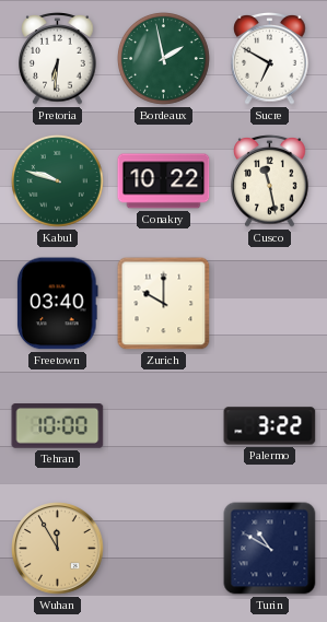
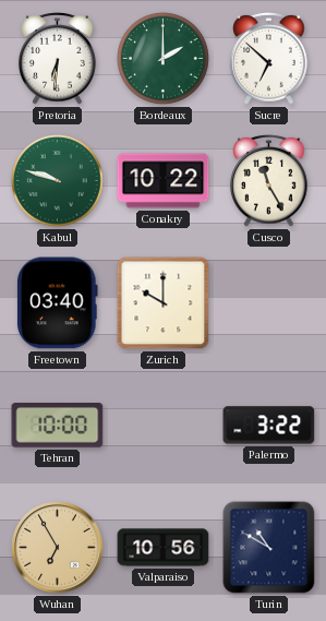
Bordeaux: 1:58 -> 2:00 (162, 58)
Sucre: 6:50 -> 6:52 (269, 59)
Cusco: 11:28 -> 11:25 (269, 181)
Wuhan: 11:55 -> 6:55 (58, 548)
Valparaiso: none -> 10:56 (164, 548)
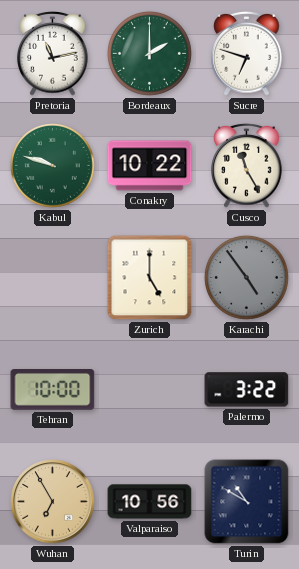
Pretoria: 6:31 -> 11:13 (53, 54)
Sucre: 6:52 -> 6:48 (247, 54)
Freetown: 03:40 -> none (58, 303)
Zurich: 10:00 -> 5:00 (150, 278)
Karachi: none -> 4:54 (246, 277)
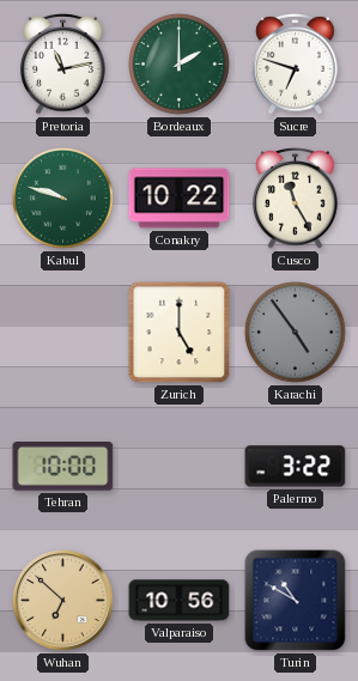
Wuhan: 6:55 -> 6:52 (63, 601)
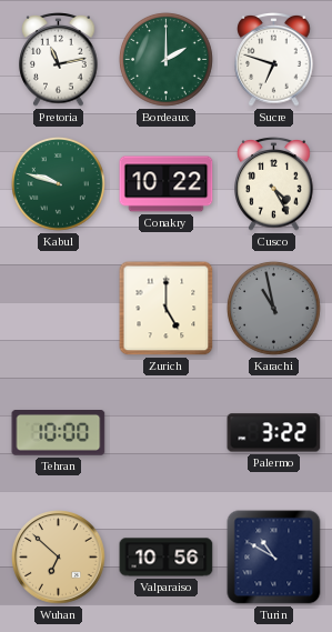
Cusco: 11:25 -> 4:25 (274, 184)
Karachi: 4:54 -> 10:58 (273, 308)
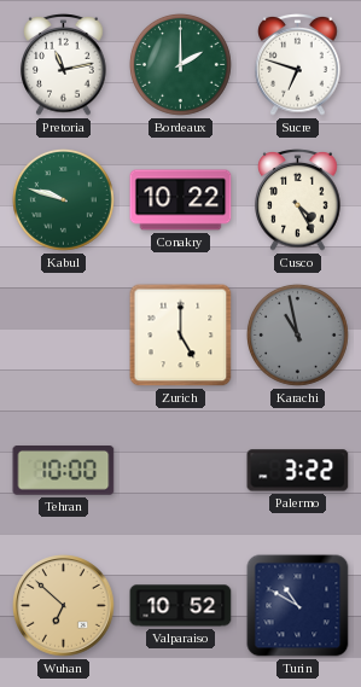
Valparaiso: 10:56 -> 10:52 (181, 606)
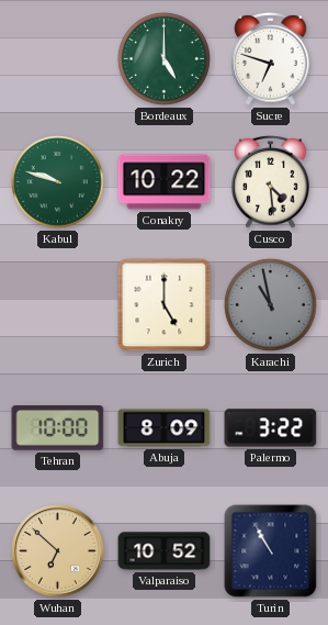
Pretoria: 11:13 -> none (64, 65)
Bordeaux: 2:00 -> 5:00 (163, 58)
Cusco: 4:25 -> 4:29 (271, 182)
Abuja: none -> 8:09 (165, 428)
Turin: 10:50 -> 10:55 (271, 551)
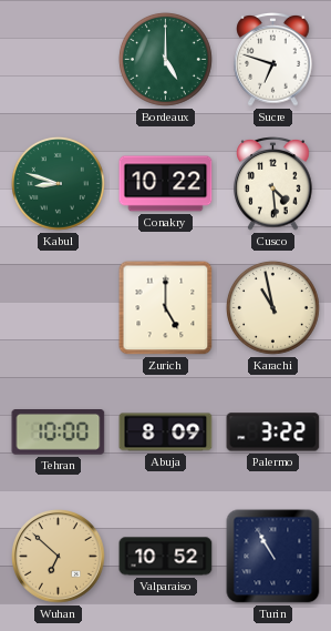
Kabul: 9:48 -> 8:48 (58, 183)
Karachi dial: grey -> cream (272, 307)
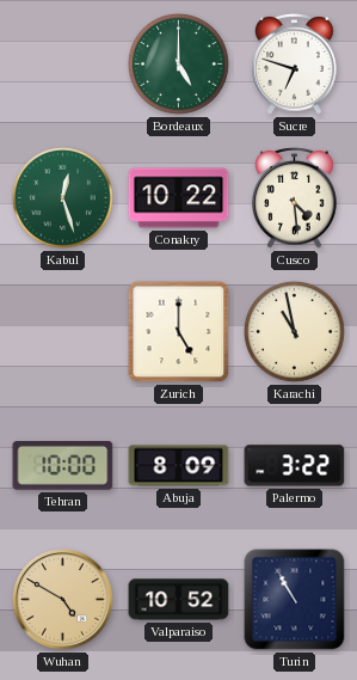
Kabul: 8:48 -> 12:27 (62, 197)
Wuhan: 6:52 -> 4:50 (63, 600)
